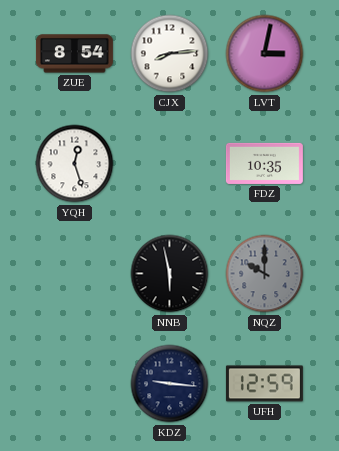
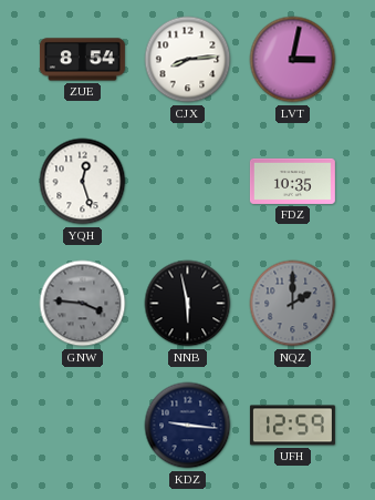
GNW: none -> 3:46 (83, 304)
NQZ: 10:00 -> 2:00 (293, 304)
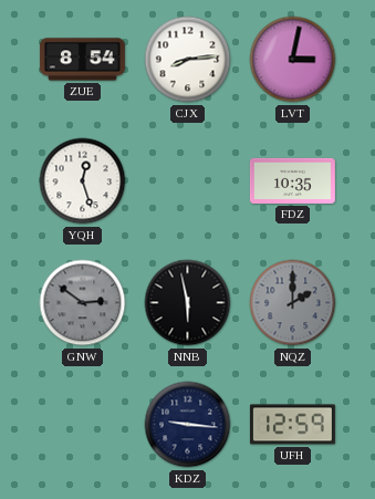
GNW: 3:46 -> 2:51 (83, 303)
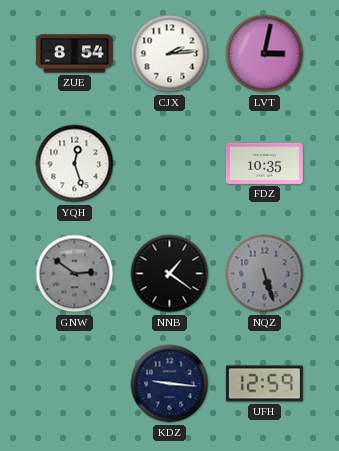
CJX: 8:14 -> 2:14 (170, 54)
NNB: 5:58 -> 1:21 (170, 274)
NQZ: 2:00 -> 5:27 (265, 274)
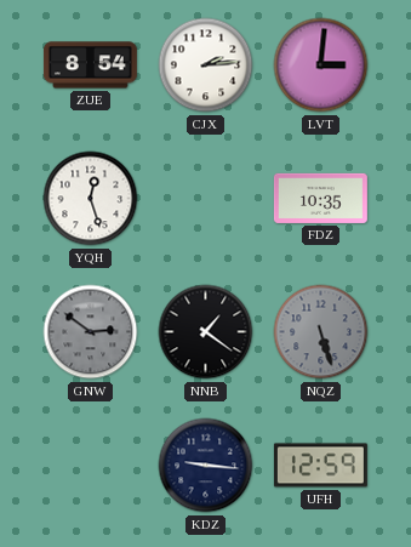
LVT: 3:02 -> 3:01 (321, 65)
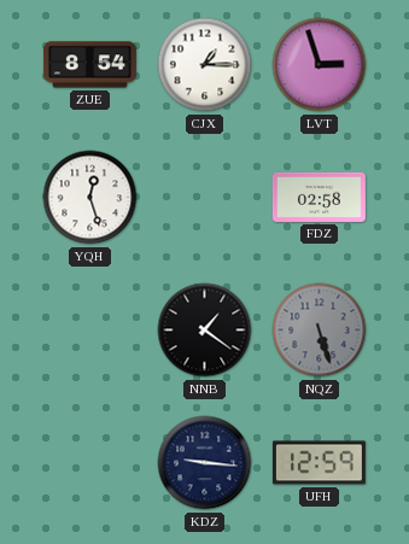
CJX: 2:14 -> 1:15 (205, 65)
LVT: 3:01 -> 2:57 (320, 65)
FDZ: 10:35 -> 02:58 (319, 197)
GNW: 2:51 -> none (91, 332)
